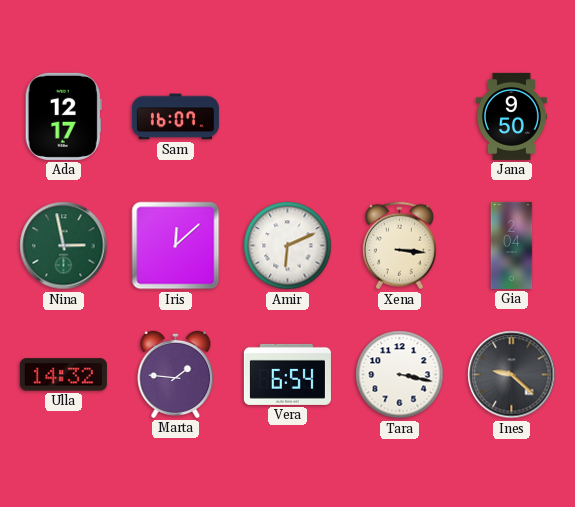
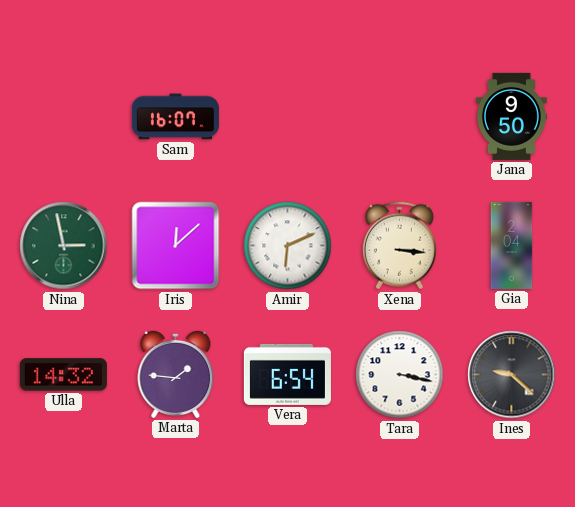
Ada: 12:17 -> none (63, 116)
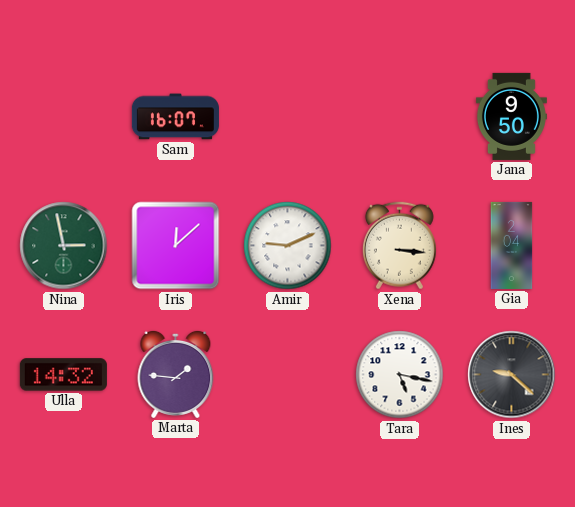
Amir: 6:11 -> 9:11 (288, 246)
Vera: 6:54 -> none (287, 374)
Tara: 3:17 -> 5:17 (400, 375)
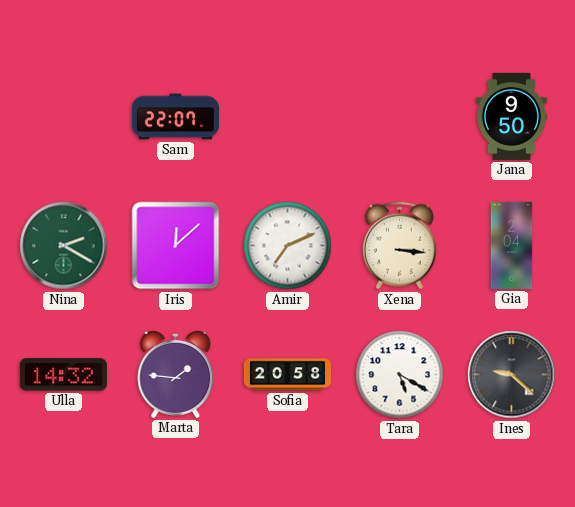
Sam: 16:07 -> 22:07 (175, 117)
Nina: 2:58 -> 2:20 (64, 246)
Amir: 9:11 -> 7:11 (288, 246)
Sofia: none -> 20:58 (287, 375)
Tara: 5:17 -> 5:20 (400, 375)
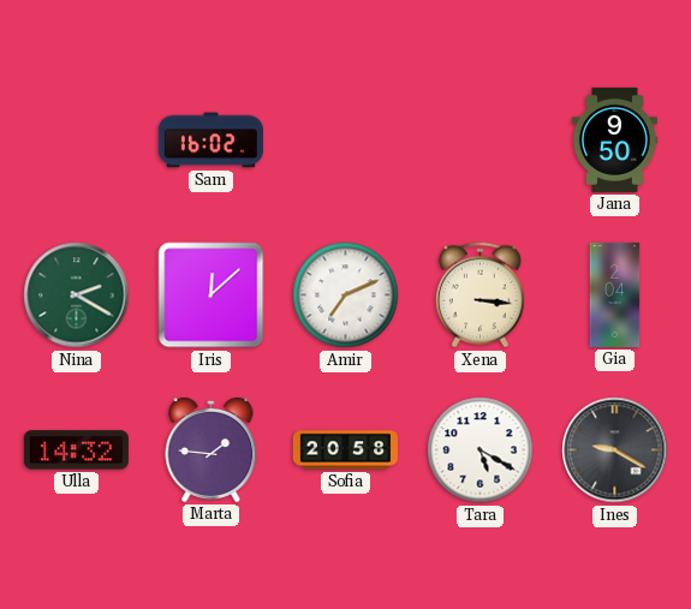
Sam: 22:07 -> 16:02 (210, 141)
Ines: 9:22 -> 9:20 (615, 450)
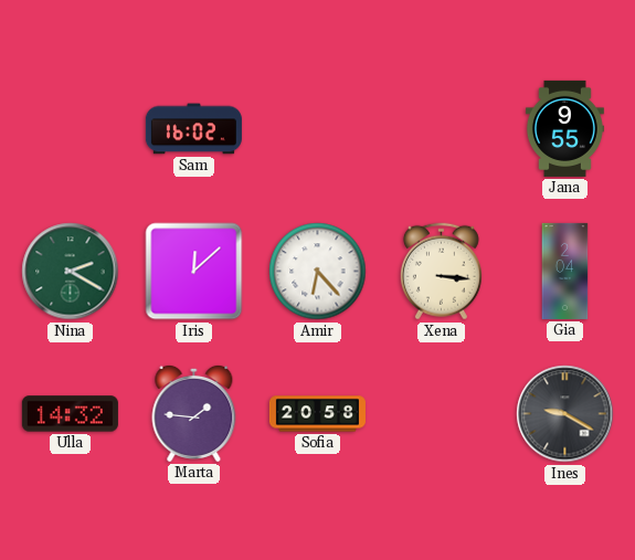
Jana: 9:50 -> 9:55 (564, 128)
Amir: 7:11 -> 6:23 (318, 272)
Tara: 5:20 -> none (481, 450)
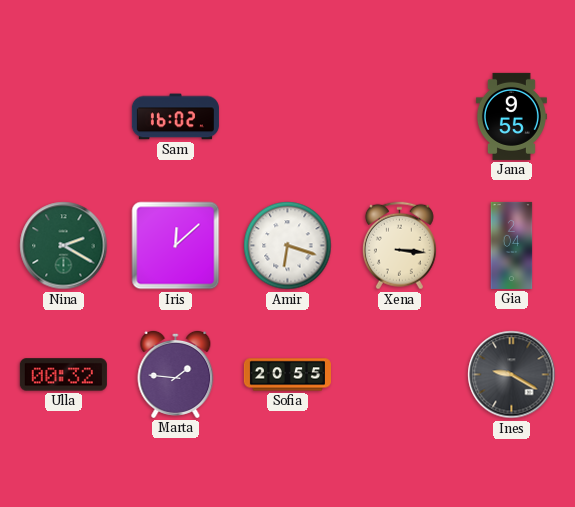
Amir: 6:23 -> 6:18 (288, 246)
Ulla: 14:32 -> 00:32 (63, 375)
Sofia: 20:58 -> 20:55 (287, 375)
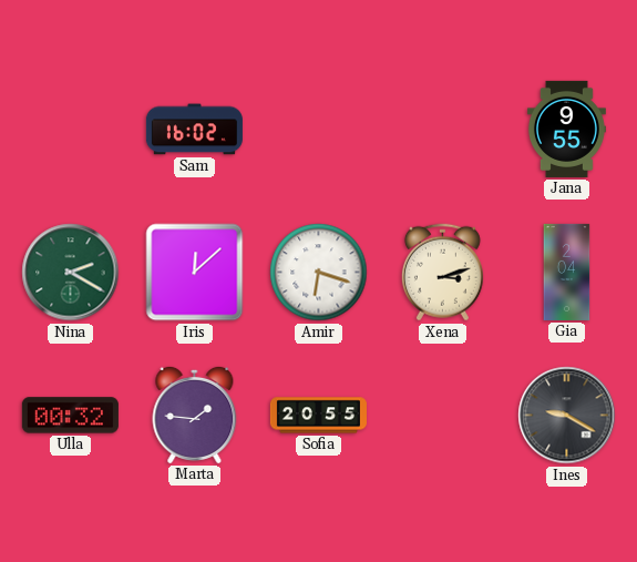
Xena: 3:16 -> 3:12 (442, 273)
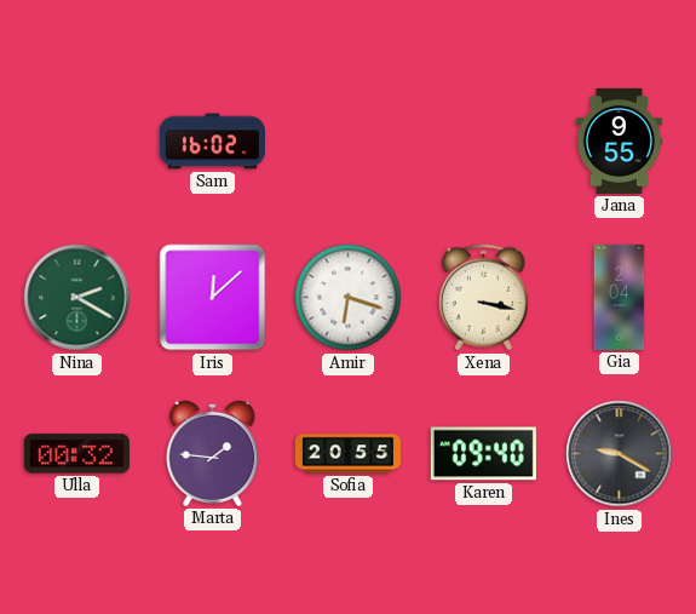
Xena: 3:12 -> 3:17 (483, 298)
Karen: none -> 09:40 (483, 454)
